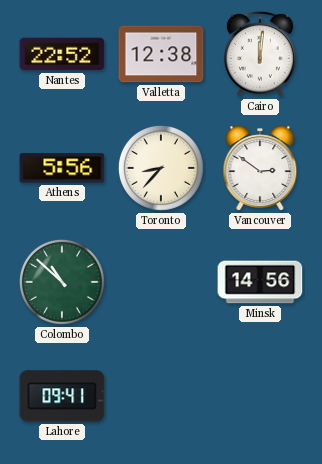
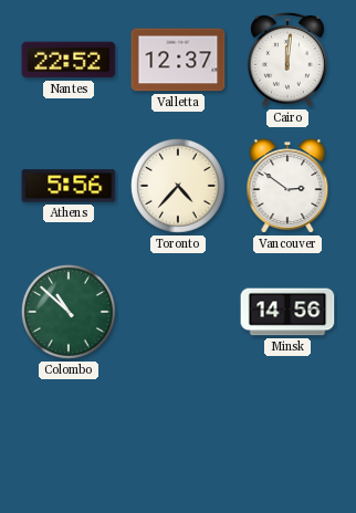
Valletta: 12:38 -> 12:37 (178, 60)
Toronto: 8:37 -> 4:37 (178, 186)
Lahore: 09:41 -> none (62, 396)
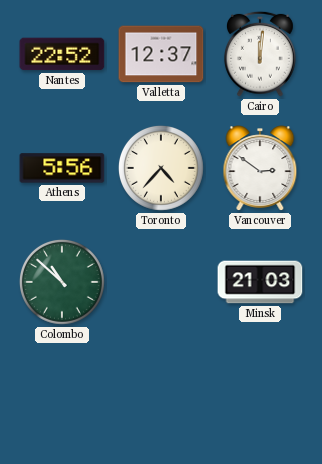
Minsk: 14:56 -> 21:03 (260, 282)
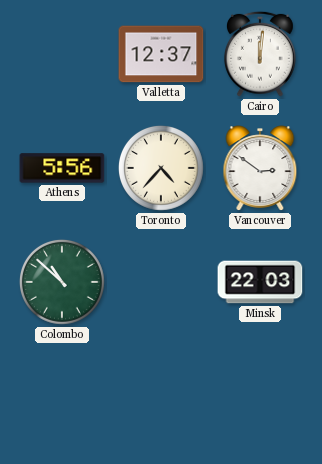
Nantes: 22:52 -> none (62, 54)
Minsk: 21:03 -> 22:03 (260, 282)
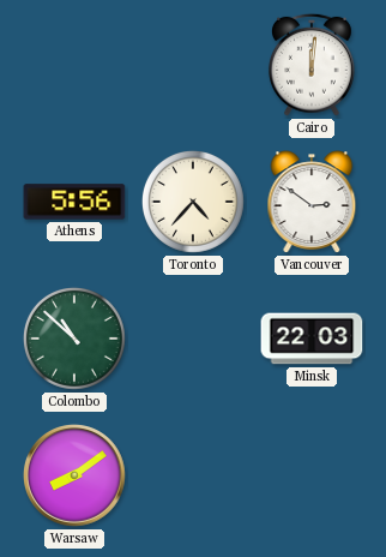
Valletta: 12:37 -> none (161, 54)
Warsaw: none -> 8:09 (76, 477)
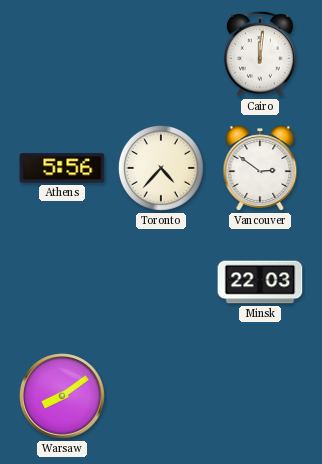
Colombo: 10:52 -> none (74, 339)
